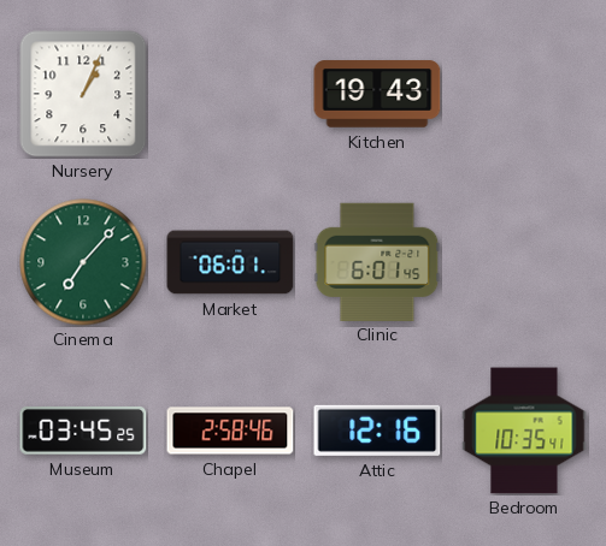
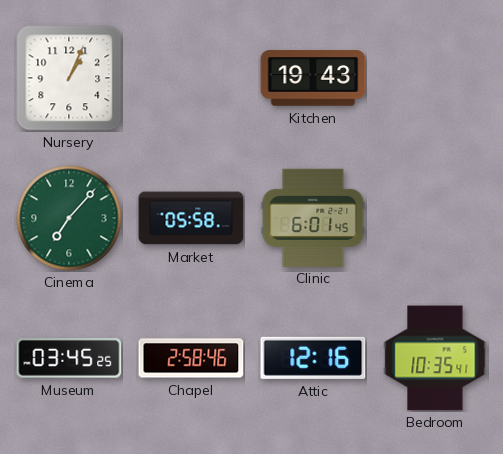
Market: 06:01 -> 05:58 (191, 218)
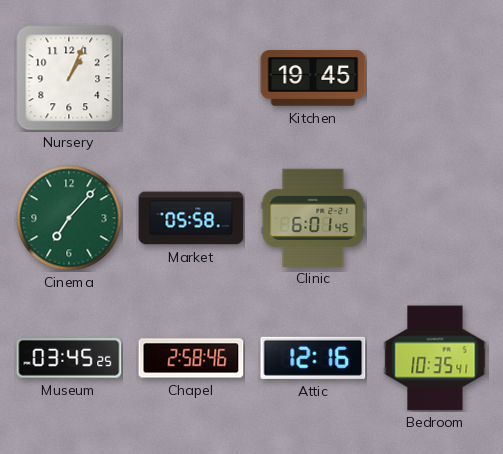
Kitchen: 19:43 -> 19:45 (313, 78)
